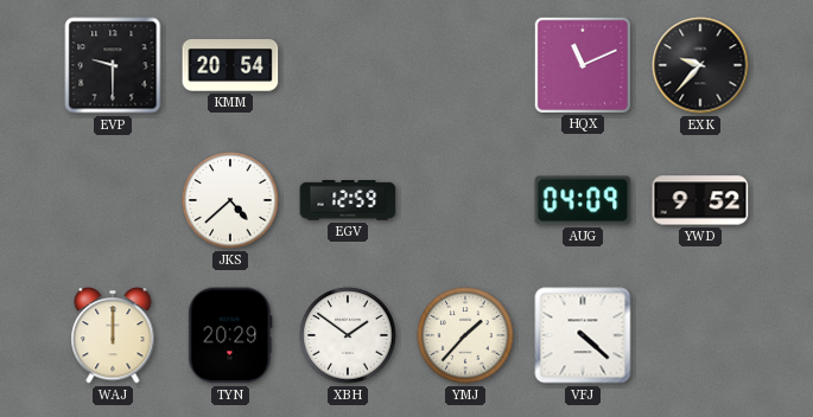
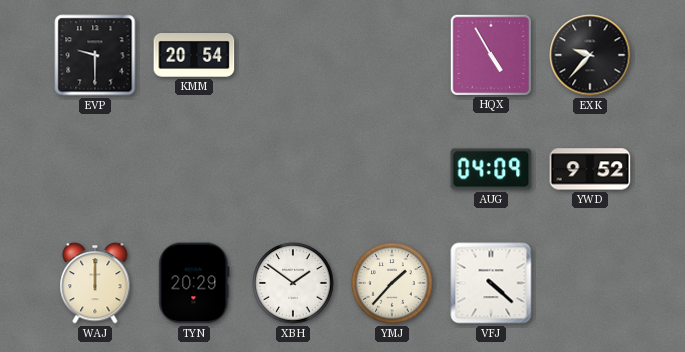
HQX: 11:11 -> 4:55 (490, 54)
JKS: 4:38 -> none (230, 200)
EGV: 12:59 -> none (348, 200)
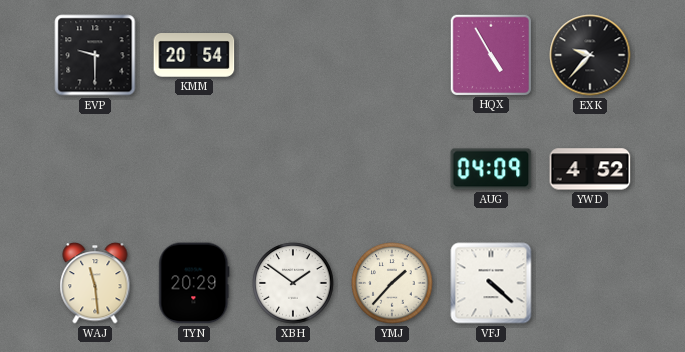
YWD: 9:52 -> 4:52 (590, 169)
WAJ: 12:00 -> 11:29 (95, 283)
